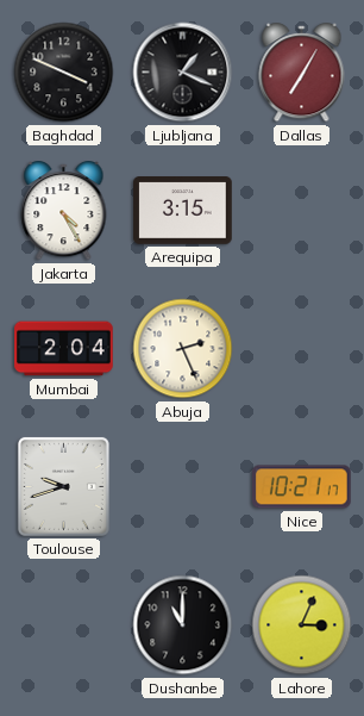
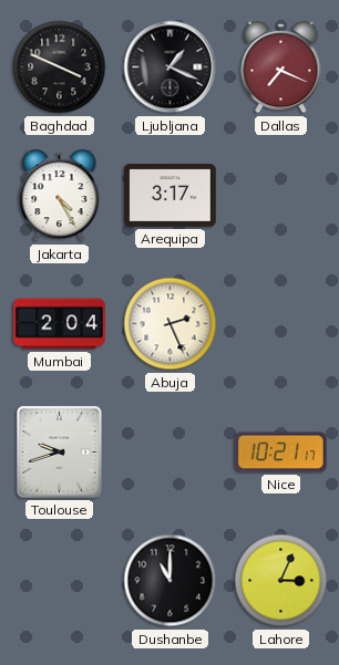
Dallas: 7:05 -> 7:19 (281, 67)
Arequipa: 3:15 -> 3:17 (171, 196)
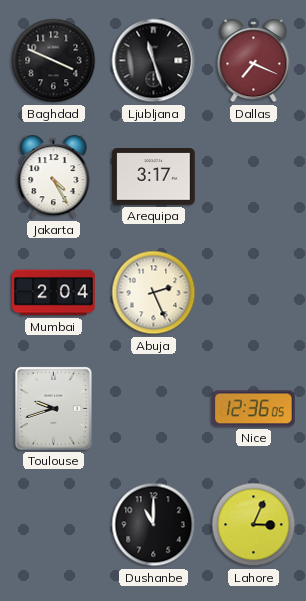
Ljubljana: 1:19 -> 11:27 (154, 61)
Nice: 10:21 -> 12:36 (254, 409)
